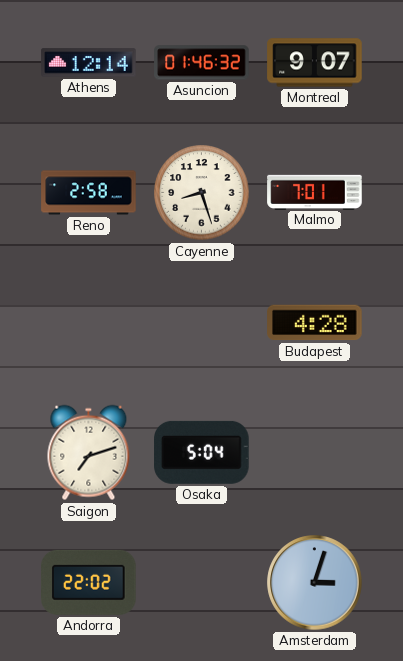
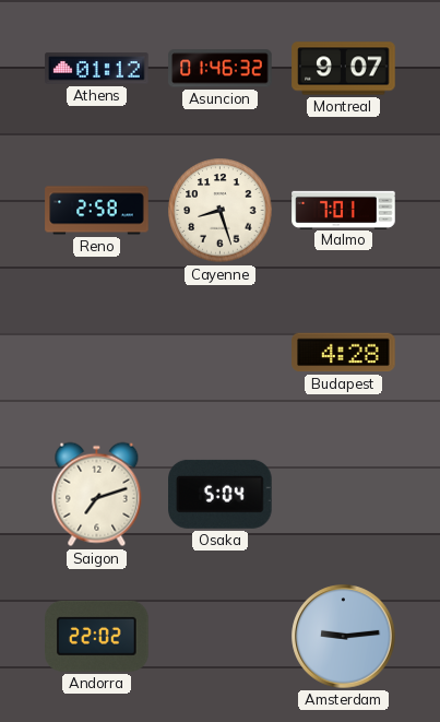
Athens: 12:14 -> 01:12 (97, 69)
Amsterdam: 3:03 -> 9:14 (344, 637)
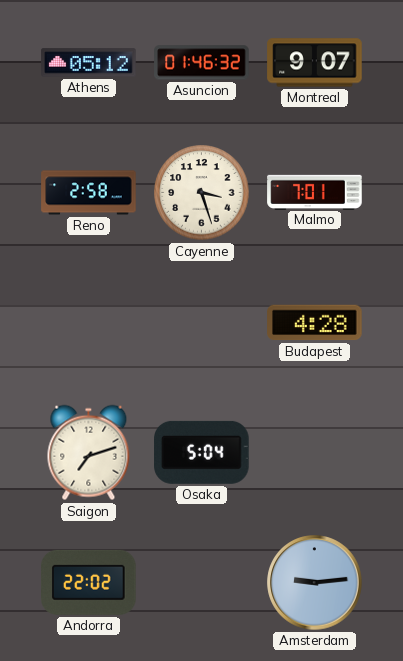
Athens: 01:12 -> 05:12 (89, 63)
Cayenne: 8:27 -> 3:27 (202, 193)
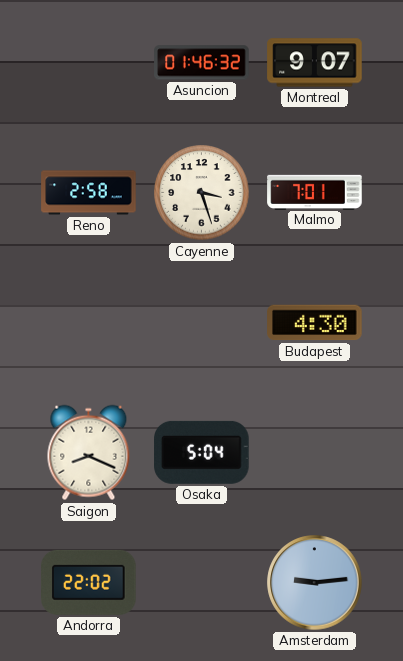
Athens: 05:12 -> none (89, 63)
Budapest: 4:28 -> 4:30 (315, 323)
Saigon: 7:12 -> 8:19 (89, 453)
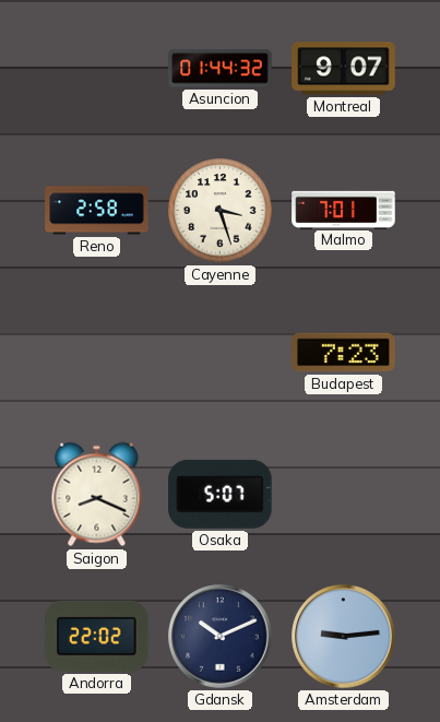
Asuncion: 01:46 -> 01:44 (221, 69)
Budapest: 4:30 -> 7:23 (344, 353)
Osaka: 5:04 -> 5:07 (221, 494)
Gdansk: none -> 10:11 (221, 637)
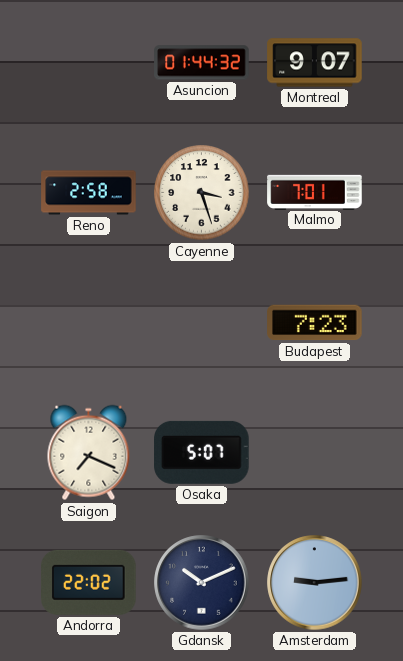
Saigon: 8:19 -> 7:19 (89, 453)
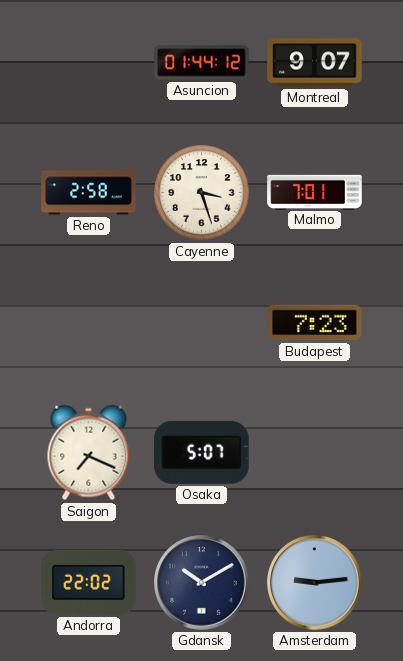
Asuncion: 01:44:32 -> 01:44:12 (202, 63)
Gdansk: 10:11 -> 10:10 (202, 583)
